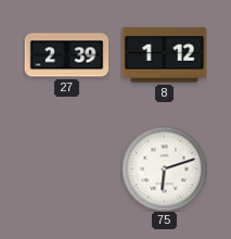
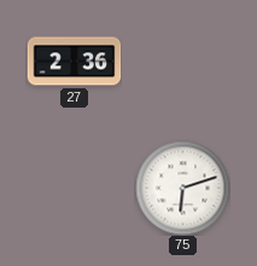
27: 2:39 -> 2:36 (74, 62)
8: 1:12 -> none (164, 55)
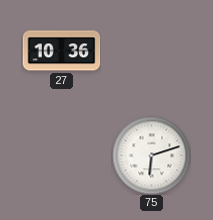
27: 2:36 -> 10:36 (61, 51)
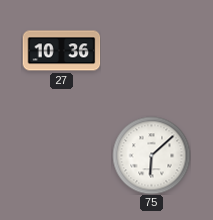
75: 6:12 -> 6:08 (151, 155)
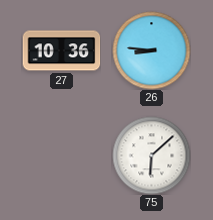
26: none -> 8:46 (151, 50)
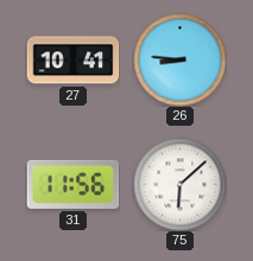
27: 10:36 -> 10:41 (72, 61)
31: none -> 11:56 (72, 184)
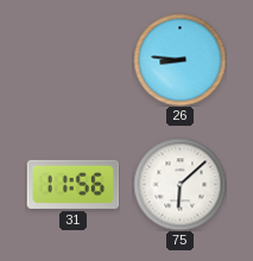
27: 10:41 -> none (72, 61)
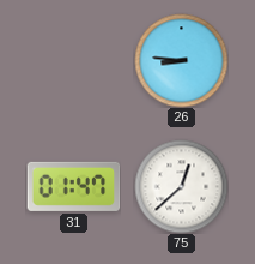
31: 11:56 -> 01:47 (73, 186)
75: 6:08 -> 12:38 (181, 186)
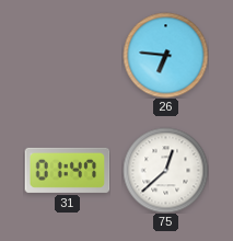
26: 8:46 -> 6:46 (165, 55)
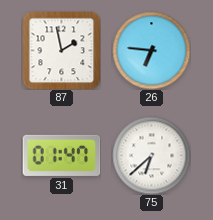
87: none -> 1:58 (61, 50)
75: 12:38 -> 6:38 (151, 155)
